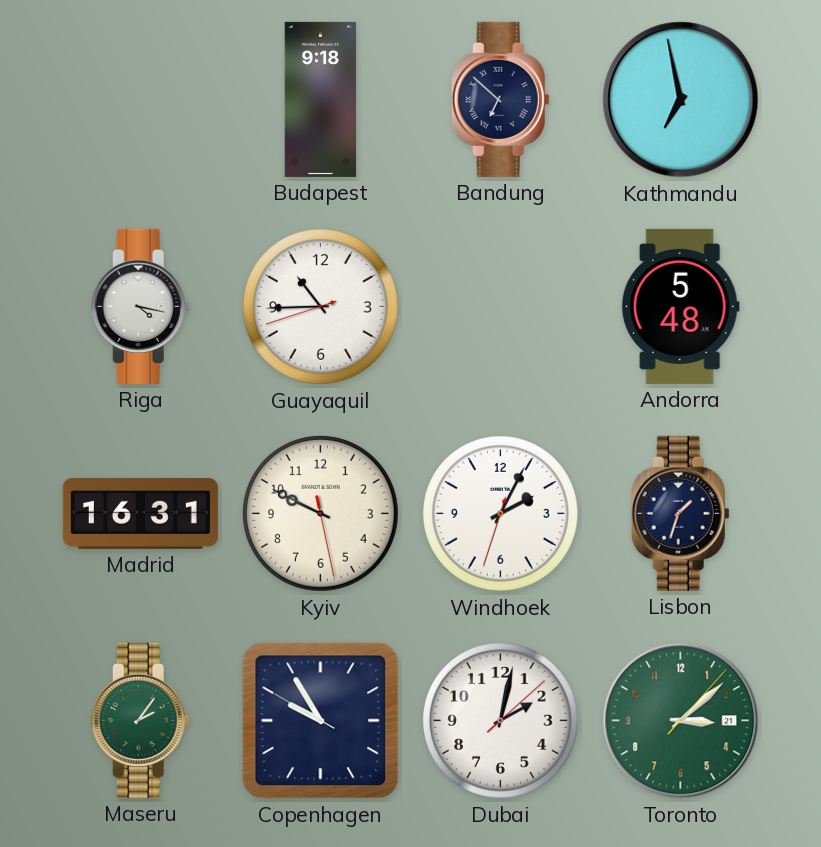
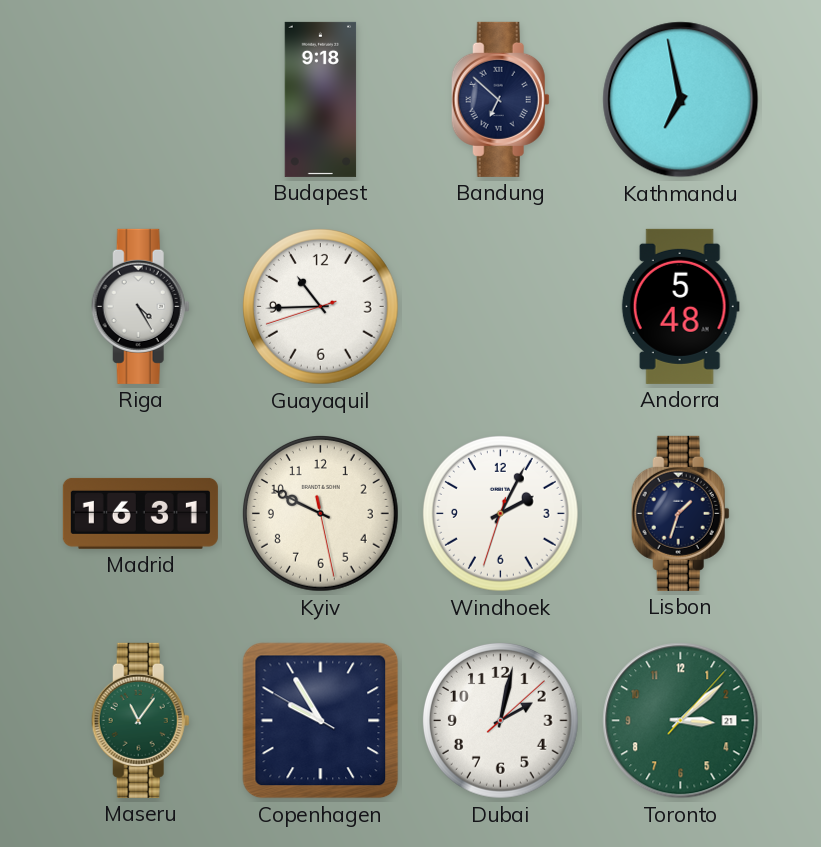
Riga: 4:17 -> 4:25 (140, 306)
Maseru: 2:06 -> 11:06 (140, 720)
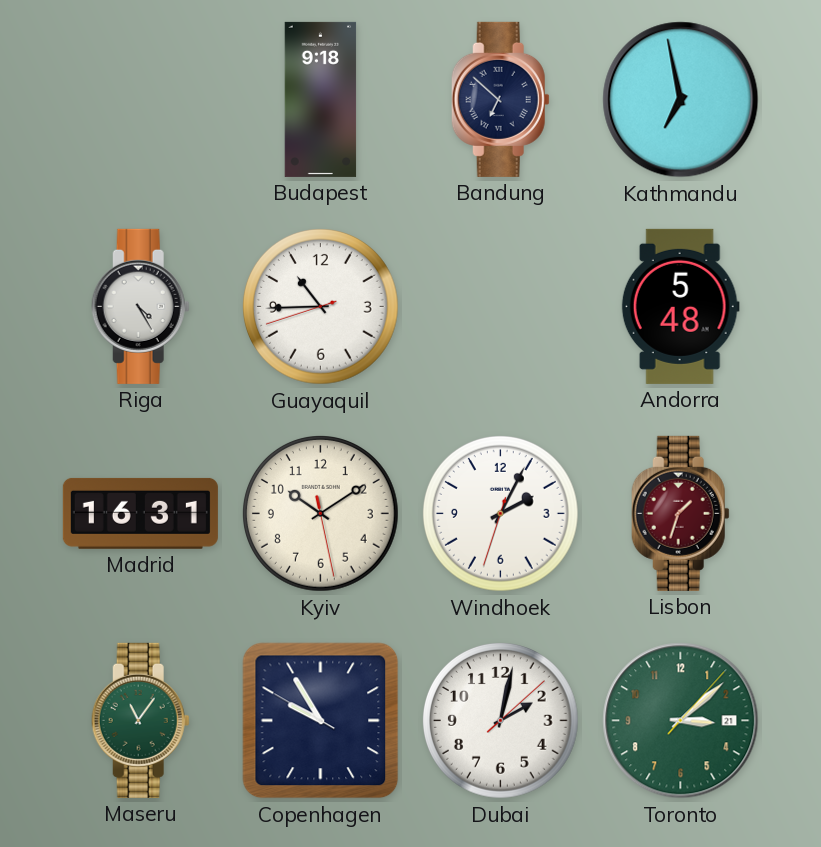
Kyiv: 9:49 -> 10:09 (321, 514)
Lisbon dial: navy -> burgundy (680, 513)
